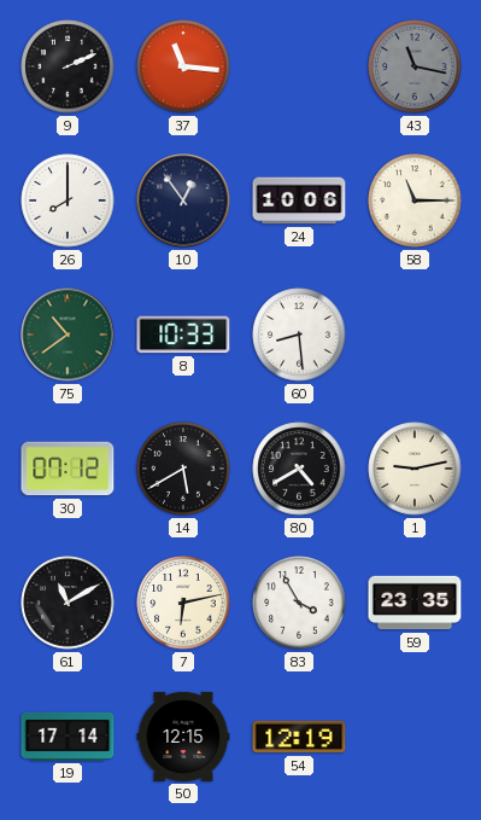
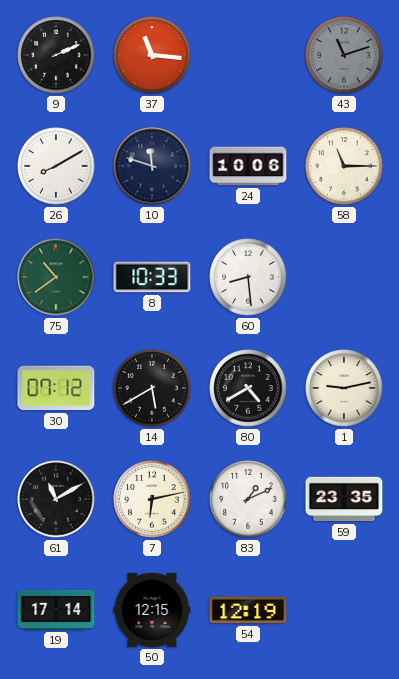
43: 11:17 -> 11:12 (344, 55)
26: 8:00 -> 8:10 (56, 166)
10: 12:54 -> 11:48 (152, 166)
83: 3:55 -> 1:11 (248, 499)
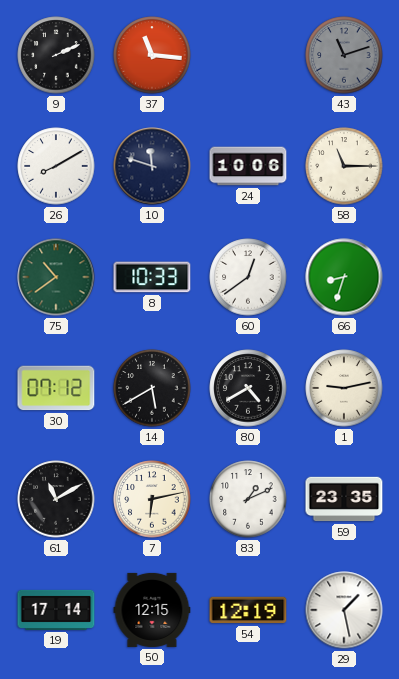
60: 8:29 -> 12:39 (248, 277)
66: none -> 8:33 (344, 277)
29: none -> 1:28 (344, 610)
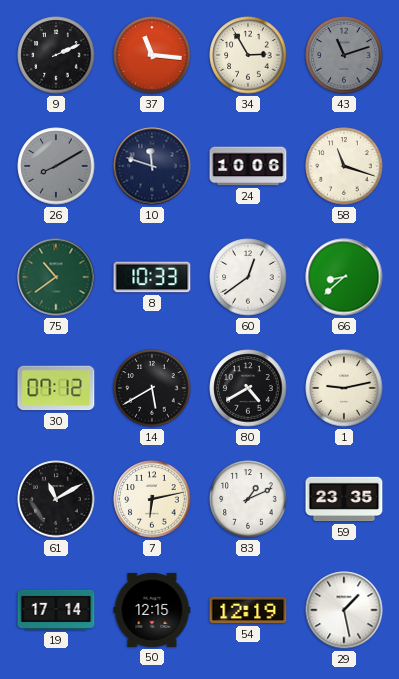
34: none -> 2:55 (248, 55)
26 dial: white -> grey (56, 166)
58: 11:15 -> 11:18 (344, 166)
66: 8:33 -> 8:38 (344, 277)
